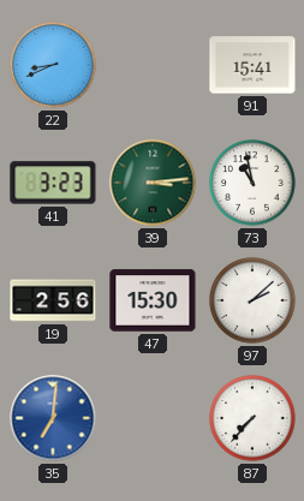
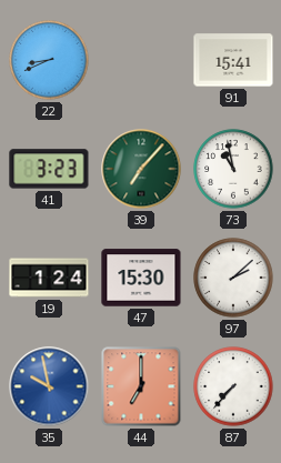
39: 3:14 -> 7:07 (141, 169)
19: 2:56 -> 1:24 (49, 278)
35: 7:01 -> 9:58 (49, 386)
44: none -> 7:00 (141, 386)
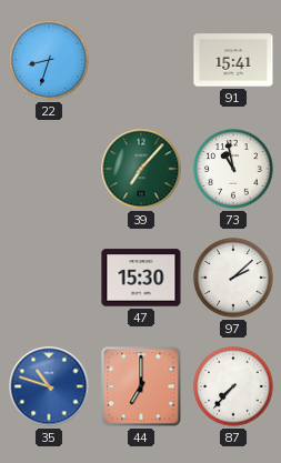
22: 8:41 -> 8:33 (49, 60)
41: 3:23 -> none (49, 169)
19: 1:24 -> none (49, 278)
35: 9:58 -> 10:48 (49, 386)
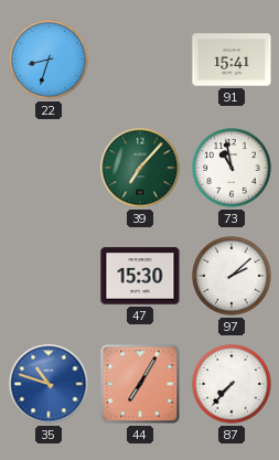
44: 7:00 -> 7:05 (140, 384)
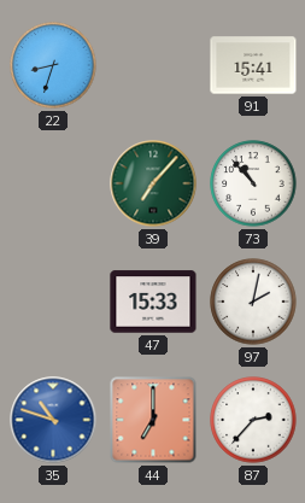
73: 10:58 -> 10:53 (253, 183)
47: 15:30 -> 15:33 (153, 302)
97: 2:08 -> 2:02 (253, 302)
44: 7:05 -> 7:00 (153, 420)
87: 7:37 -> 2:37 (253, 420)
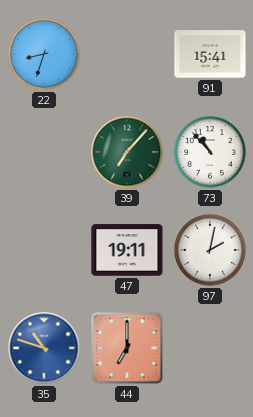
47: 15:33 -> 19:11 (127, 250)
87: 2:37 -> none (253, 420)
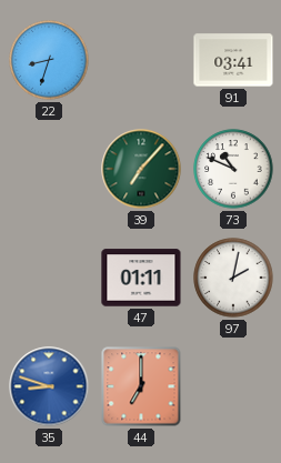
91: 15:41 -> 03:41 (233, 60)
73: 10:53 -> 10:49 (233, 169)
47: 19:11 -> 01:11 (141, 278)
35: 10:48 -> 8:48 (49, 386)
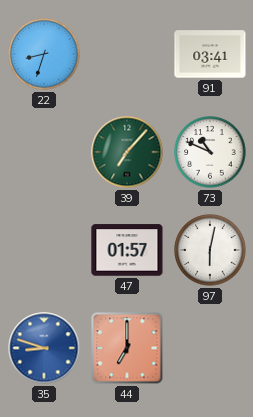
47: 01:11 -> 01:57 (127, 250)
97: 2:02 -> 6:02 (210, 250)
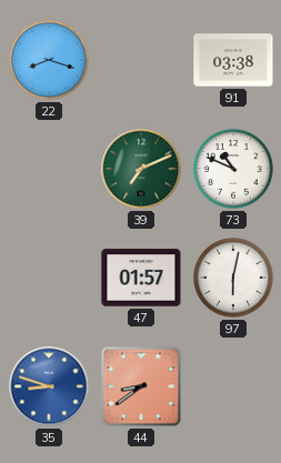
22: 8:33 -> 8:18 (49, 60)
91: 03:41 -> 03:38 (233, 60)
39: 7:07 -> 7:11 (141, 169)
44: 7:00 -> 8:39 (141, 386)
